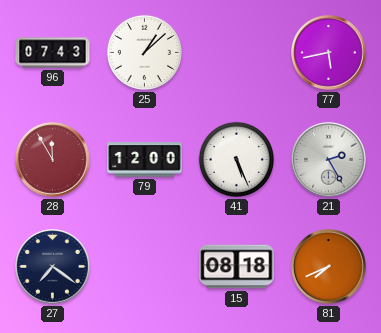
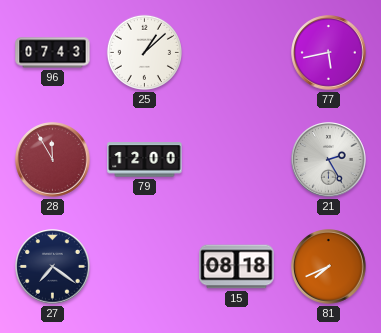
41: 5:26 -> none (236, 159)
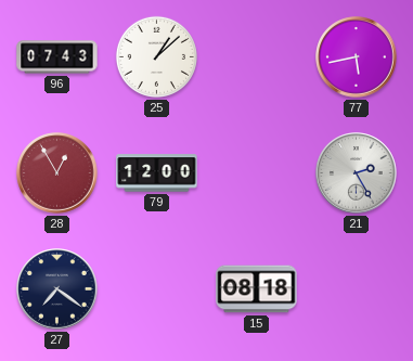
28: 11:55 -> 12:55 (57, 173)
81: 7:41 -> none (329, 267)
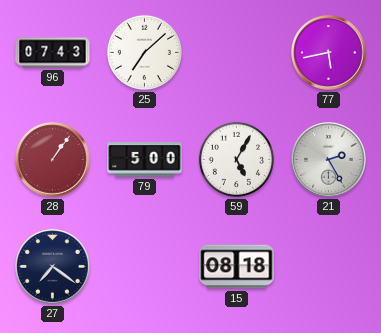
25: 1:08 -> 7:08 (144, 52)
28: 12:55 -> 1:06 (53, 160)
79: 12:00 -> 5:00 (145, 160)
59: none -> 5:05 (236, 159)
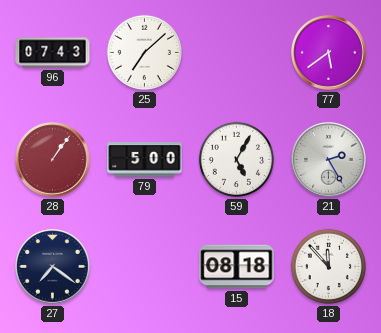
77: 5:43 -> 5:39 (329, 53)
18: none -> 11:53 (328, 266)
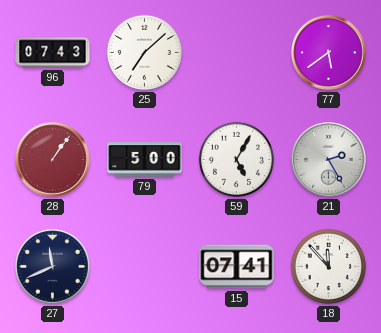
27: 7:21 -> 11:41 (53, 267)
15: 08:18 -> 07:41 (237, 267)
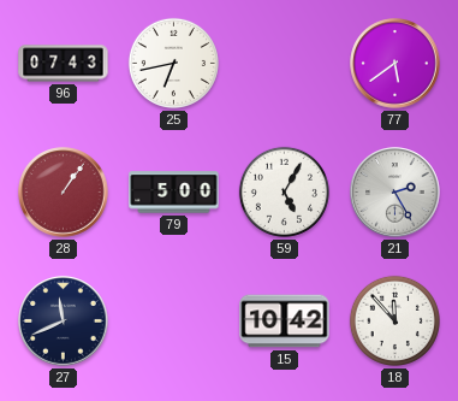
25: 7:08 -> 6:43 (173, 63)
15: 07:41 -> 10:42 (285, 322)
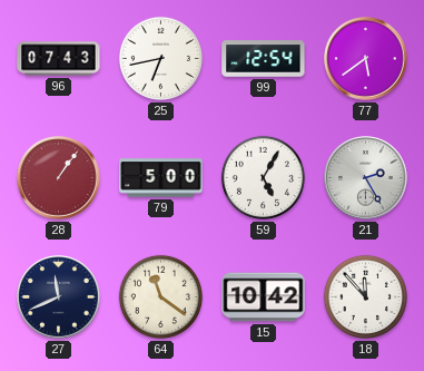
99: none -> 12:54 (264, 59)
64: none -> 11:21 (160, 296)
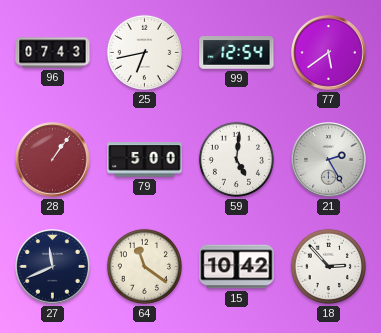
59: 5:05 -> 5:01 (236, 159)
18: 11:53 -> 2:53 (328, 266)
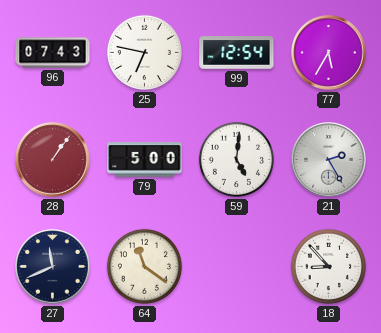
25: 6:43 -> 6:47 (144, 52)
77: 5:39 -> 5:35 (329, 53)
15: 10:42 -> none (237, 267)
18: 2:53 -> 8:53 (328, 266)
